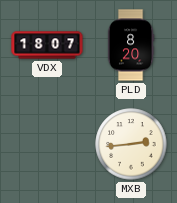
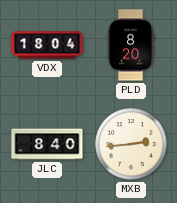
VDX: 18:07 -> 18:04 (47, 45)
JLC: none -> 8:40 (47, 144)
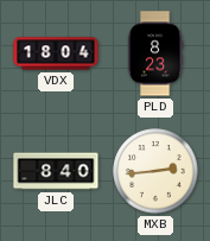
PLD: 8:20 -> 8:23 (155, 53)
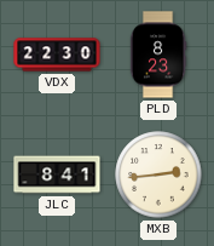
VDX: 18:04 -> 22:30 (57, 55)
JLC: 8:40 -> 8:41 (57, 175)
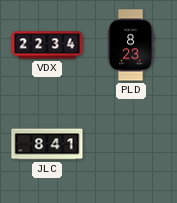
VDX: 22:30 -> 22:34 (47, 45)
MXB: 2:44 -> none (158, 175)
